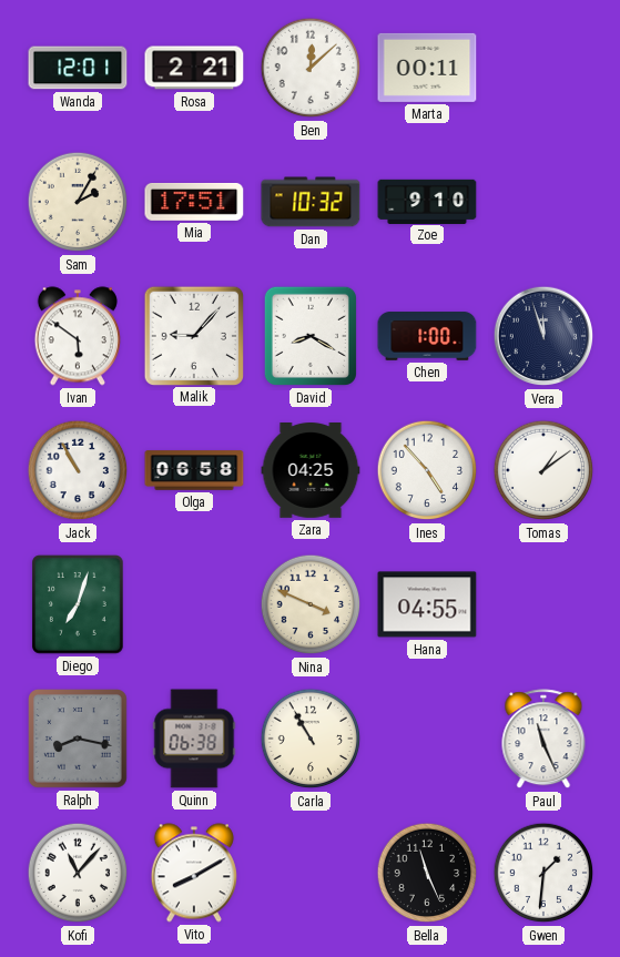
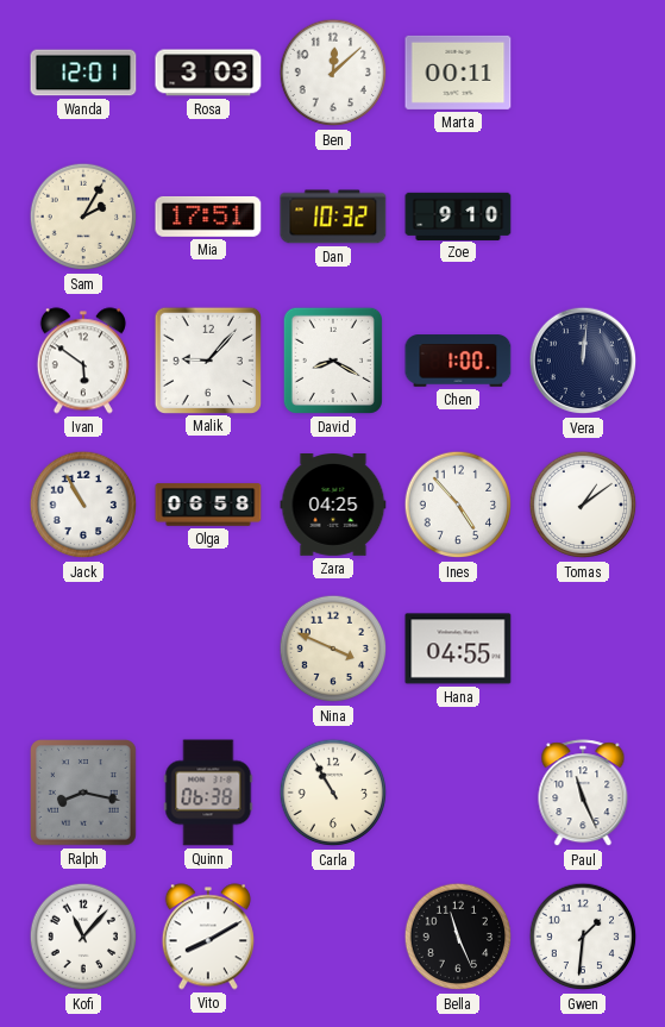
Rosa: 2:21 -> 3:03 (208, 73)
Vera: 11:57 -> 12:01 (583, 361)
Diego: 7:03 -> none (79, 605)
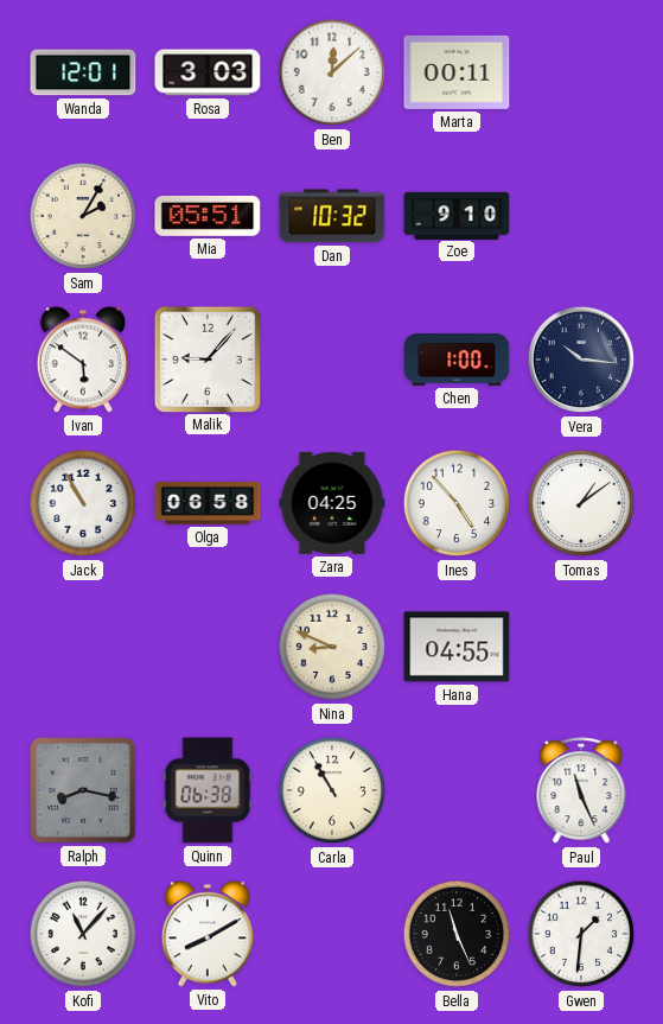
Mia: 17:51 -> 05:51 (208, 216)
David: 8:20 -> none (333, 361)
Vera: 12:01 -> 10:16 (581, 360)
Nina: 3:49 -> 8:49 (332, 647)
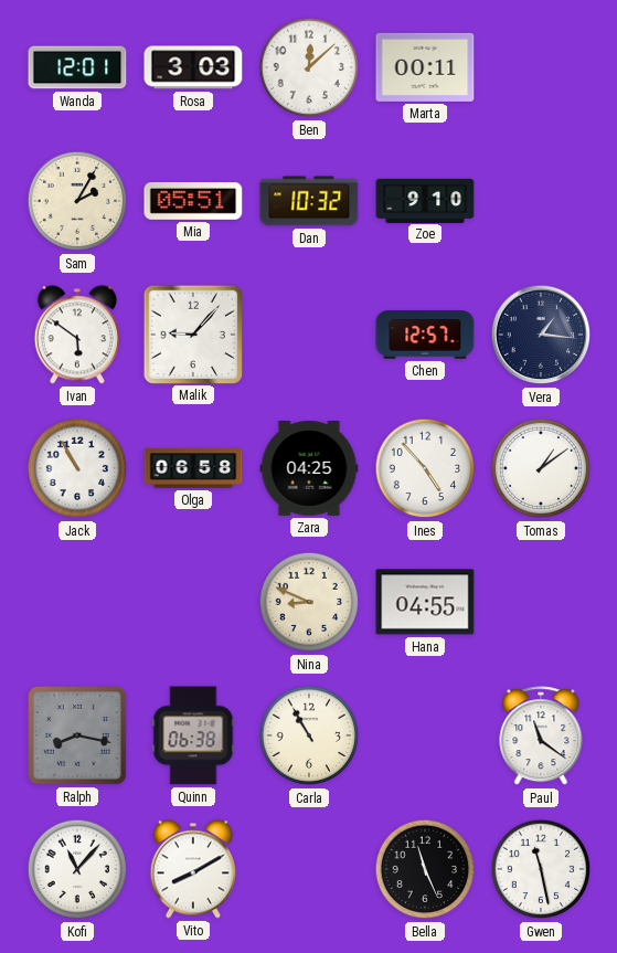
Chen: 1:00 -> 12:57 (425, 335)
Vera: 10:16 -> 1:16 (541, 335)
Paul: 11:26 -> 11:21 (541, 737)
Gwen: 1:31 -> 11:28 (541, 869)
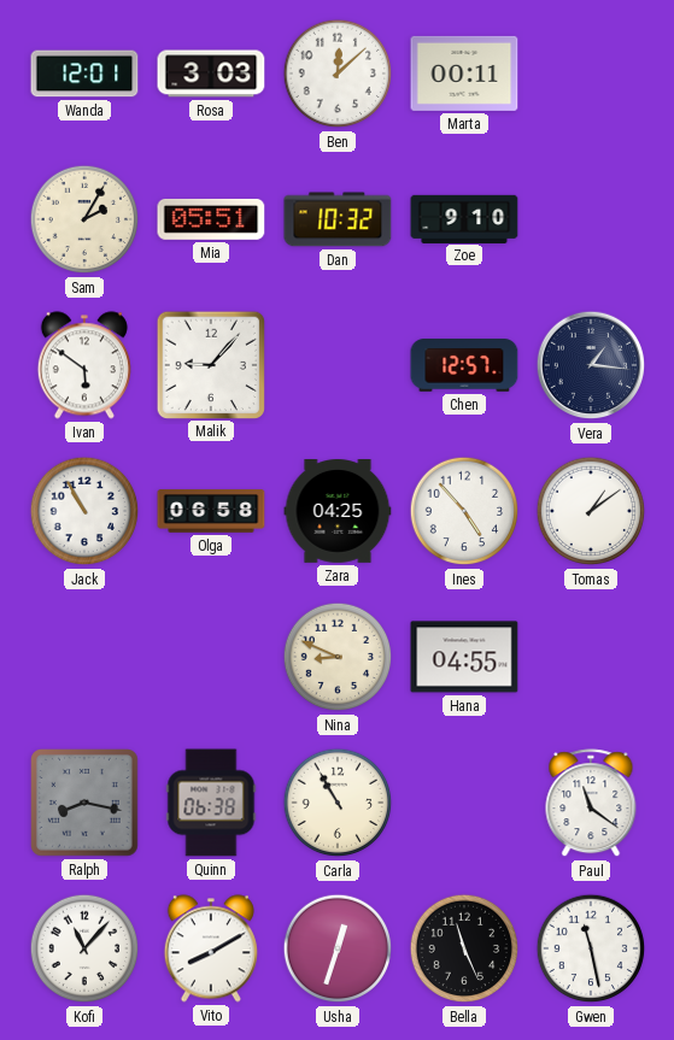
Usha: none -> 12:33 (338, 948)
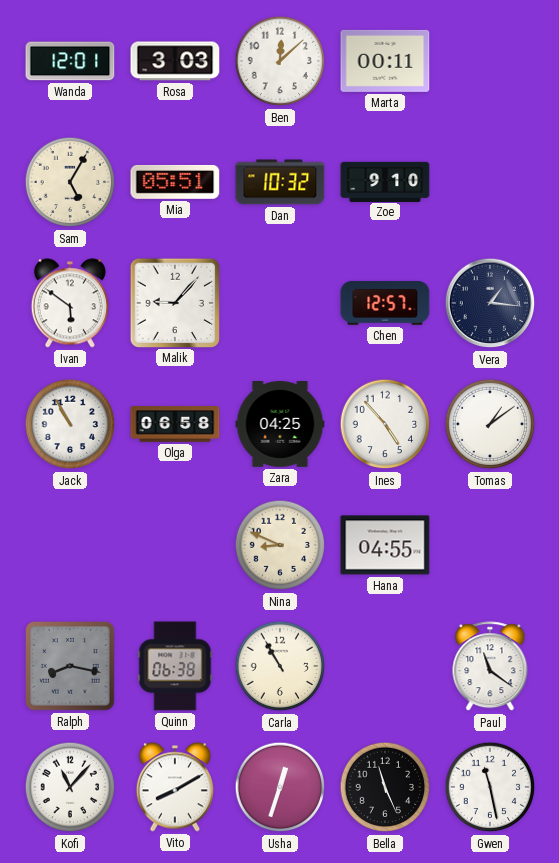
Sam: 2:05 -> 5:05 (70, 182)
